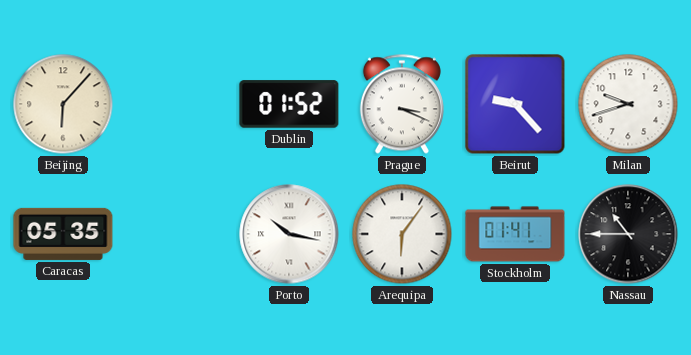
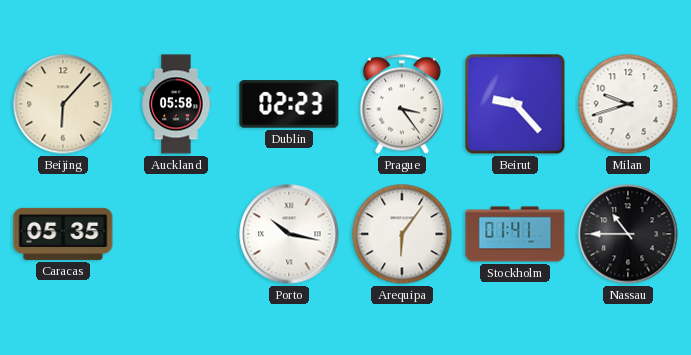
Auckland: none -> 05:58 (176, 104)
Dublin: 01:52 -> 02:23 (289, 104)
Prague: 3:19 -> 3:24 (402, 104)
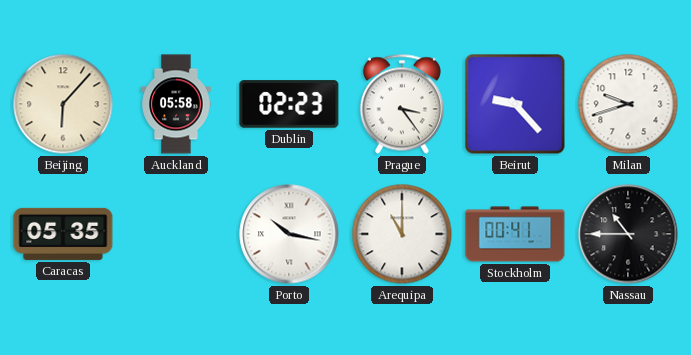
Arequipa: 6:06 -> 11:00 (402, 234)
Stockholm: 01:41 -> 00:41 (515, 234)
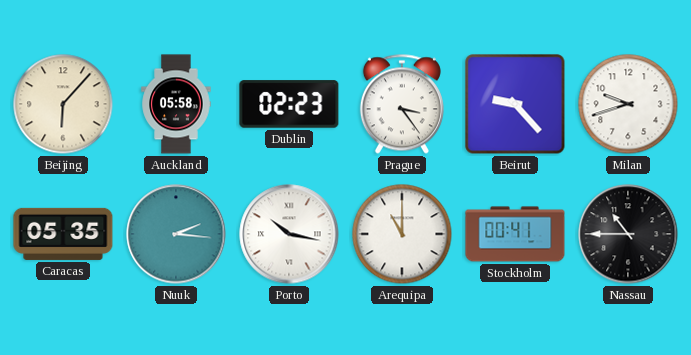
Nuuk: none -> 2:16 (176, 234)
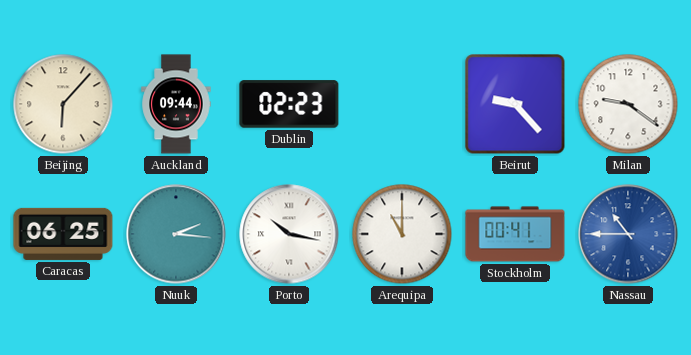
Auckland: 05:58 -> 09:44 (176, 104)
Prague: 3:24 -> none (402, 104)
Milan: 9:42 -> 9:21 (628, 104)
Caracas: 05:35 -> 06:25 (63, 234)
Nassau dial: black -> blue (628, 234)
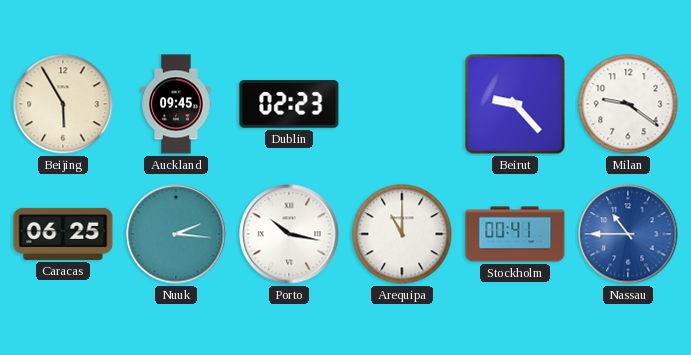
Beijing: 6:07 -> 5:55 (63, 104)
Auckland: 09:44 -> 09:45 (176, 104)
